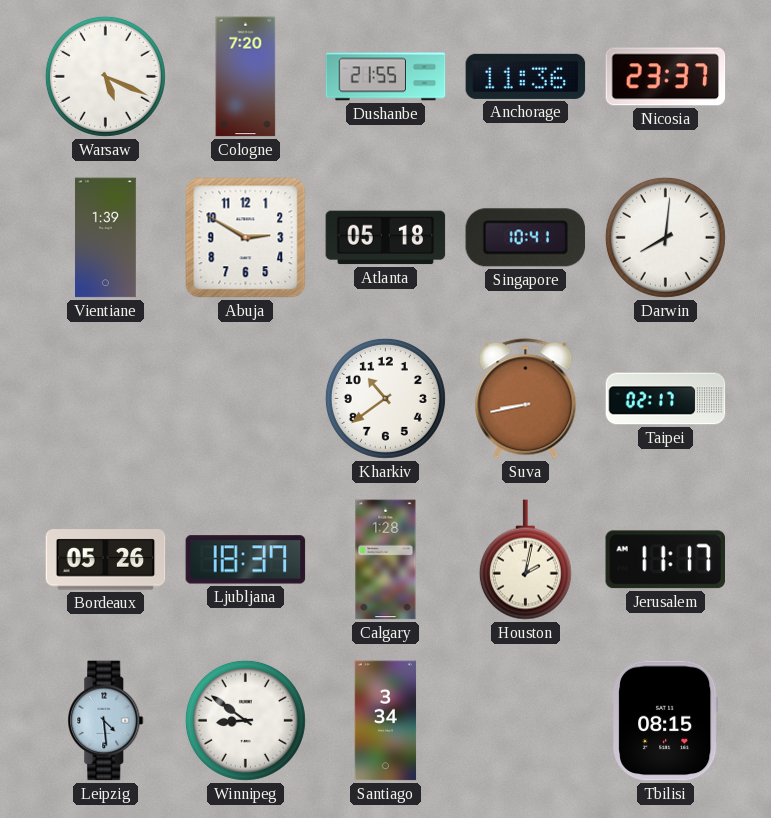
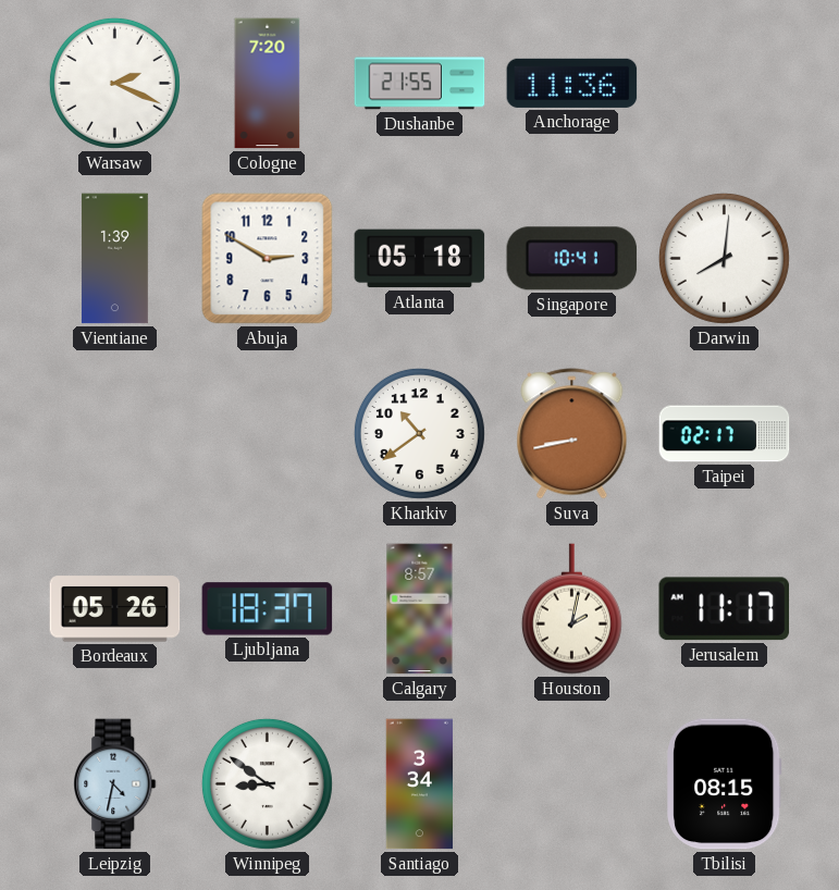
Warsaw: 5:19 -> 2:19 (114, 83)
Nicosia: 23:37 -> none (666, 77)
Calgary: 1:28 -> 8:57 (420, 609)
Leipzig: 4:29 -> 4:32 (115, 784)
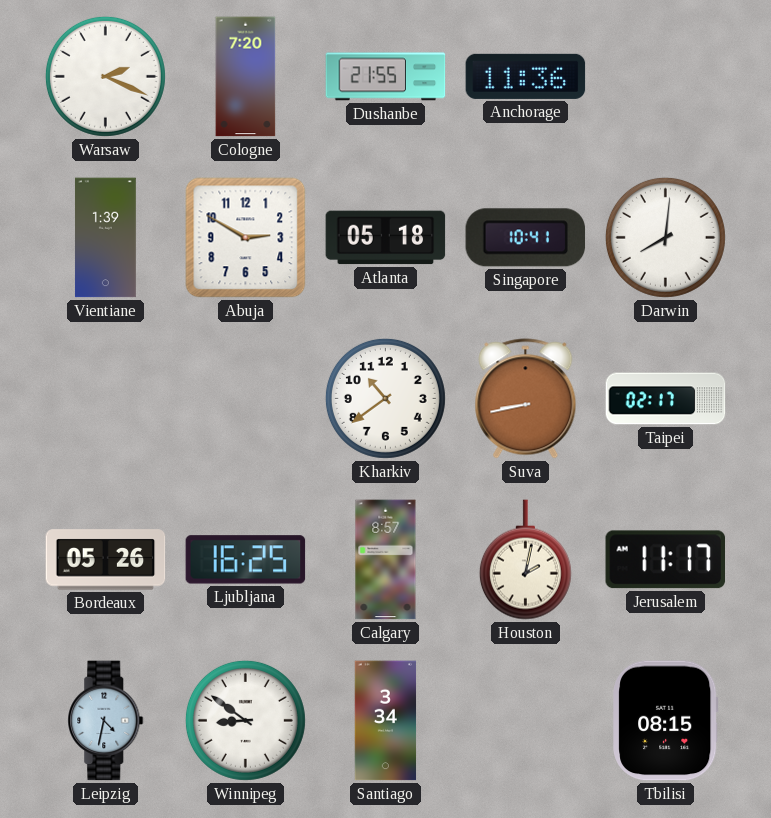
Ljubljana: 18:37 -> 16:25 (246, 560)
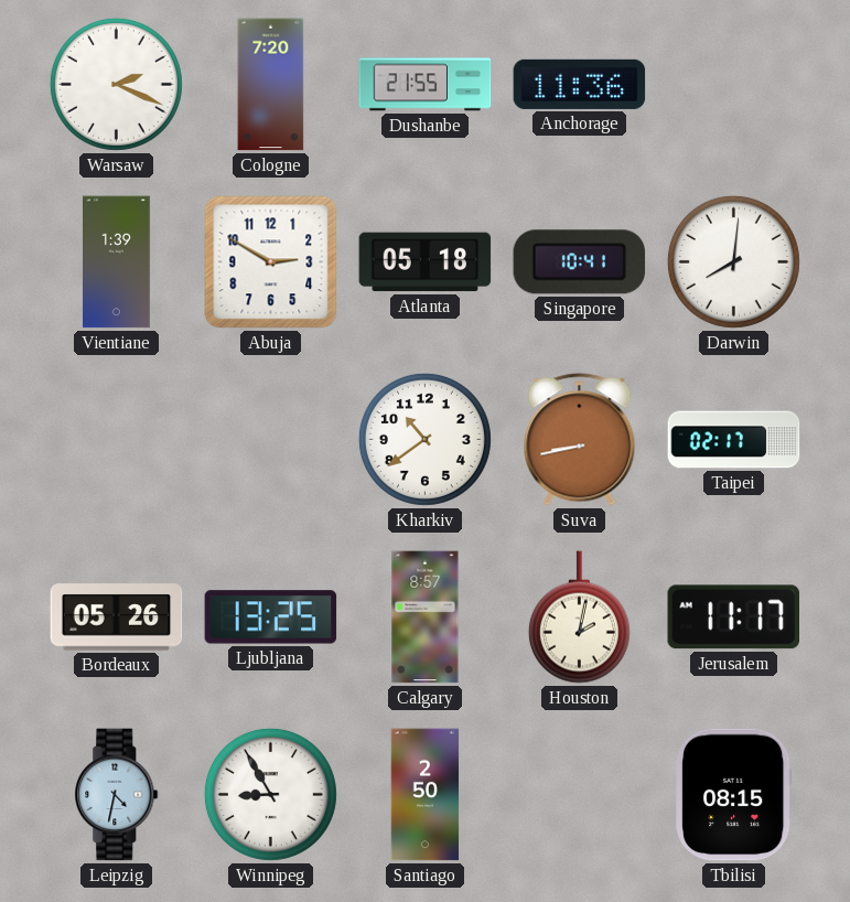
Ljubljana: 16:25 -> 13:25 (271, 618)
Winnipeg: 8:51 -> 8:55 (270, 794)
Santiago: 3:34 -> 2:50 (426, 795)
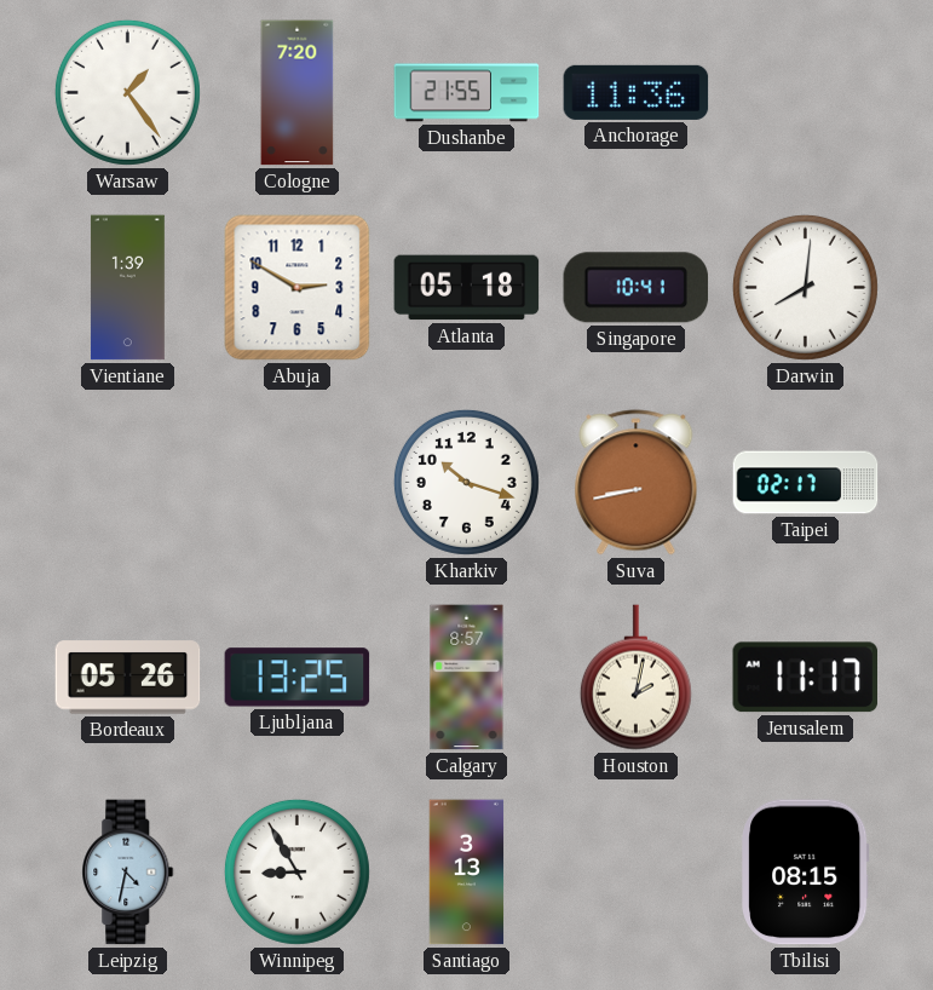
Warsaw: 2:19 -> 1:24 (127, 92)
Kharkiv: 10:39 -> 10:18 (466, 482)
Santiago: 2:50 -> 3:13 (467, 873)
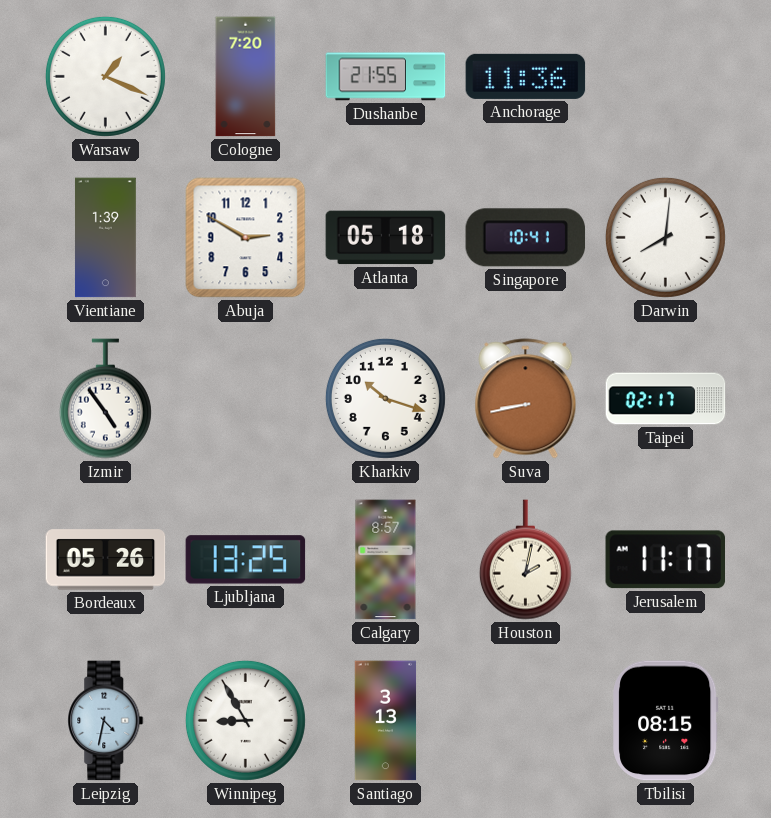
Warsaw: 1:24 -> 1:19 (105, 76)
Izmir: none -> 4:54 (105, 399)
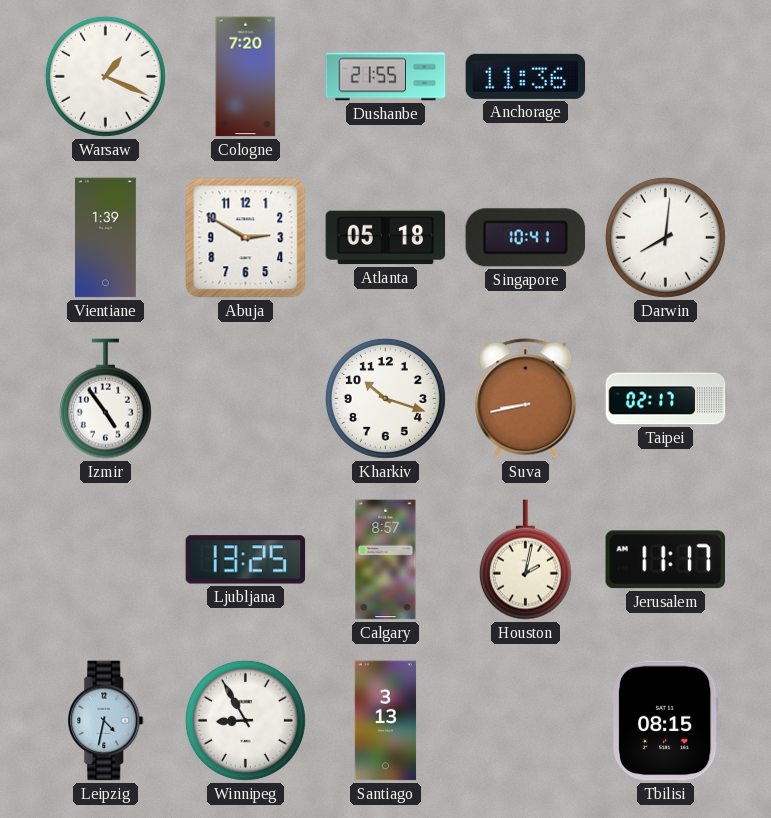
Bordeaux: 05:26 -> none (106, 560)
